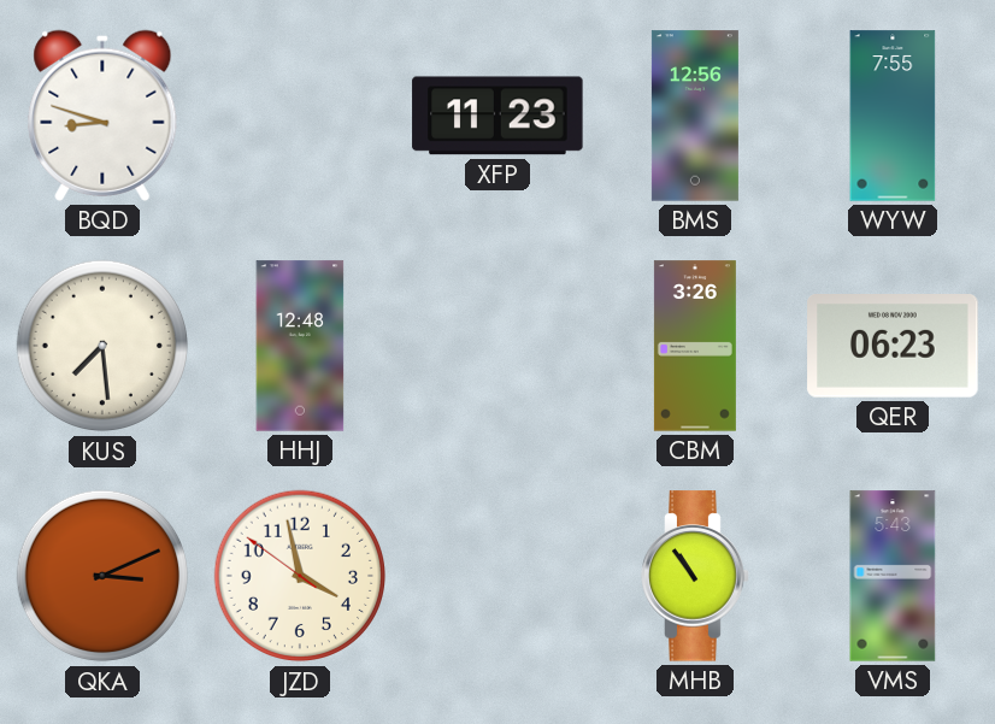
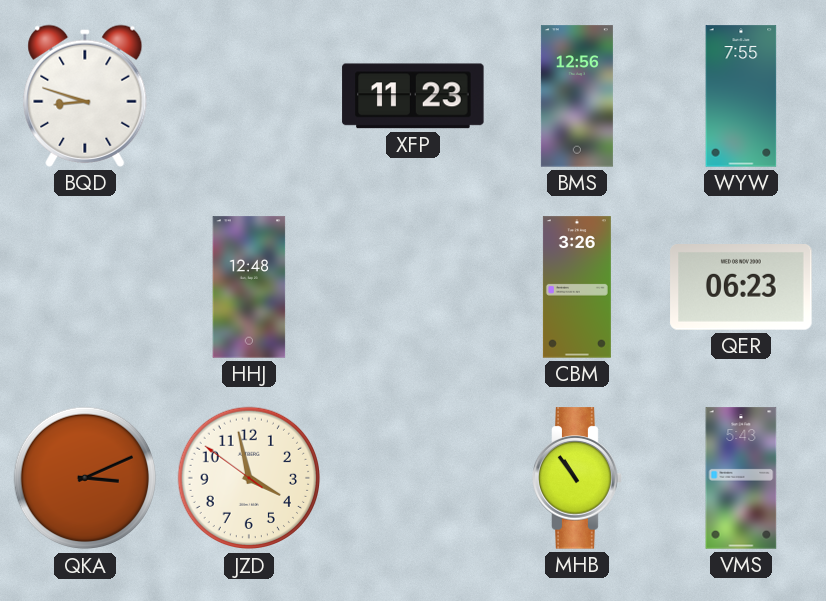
KUS: 7:29 -> none (102, 346)
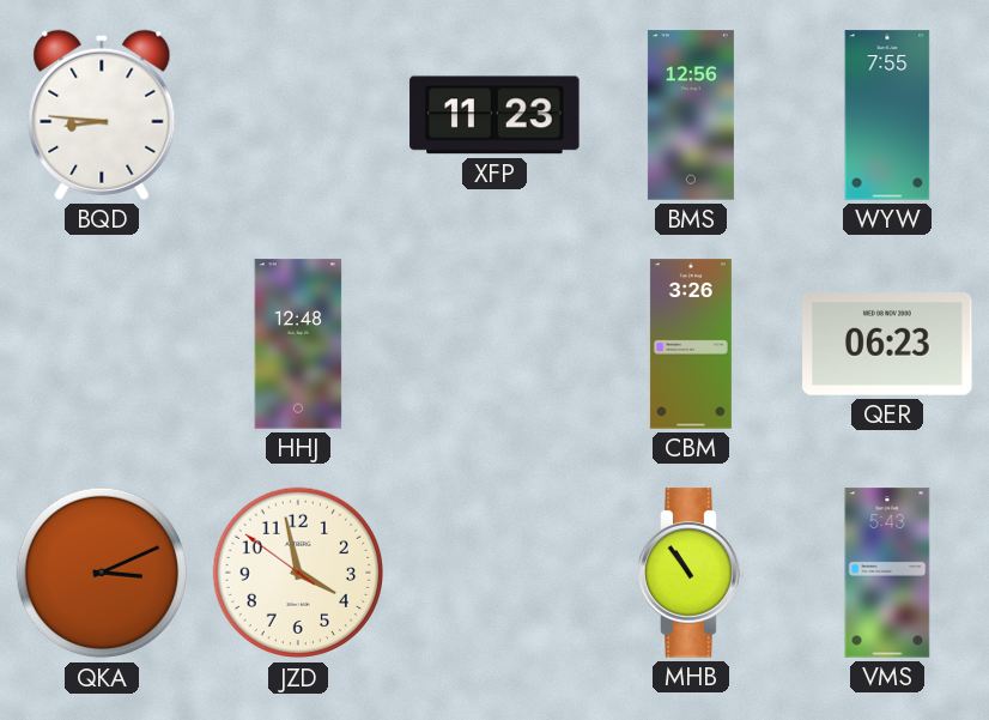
BQD: 8:48 -> 8:46 (102, 115)
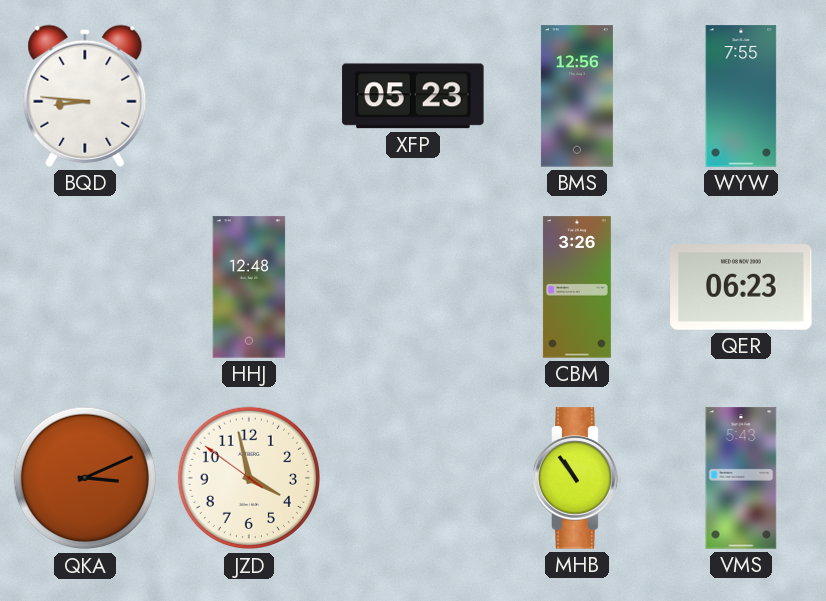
XFP: 11:23 -> 05:23 (413, 96)
